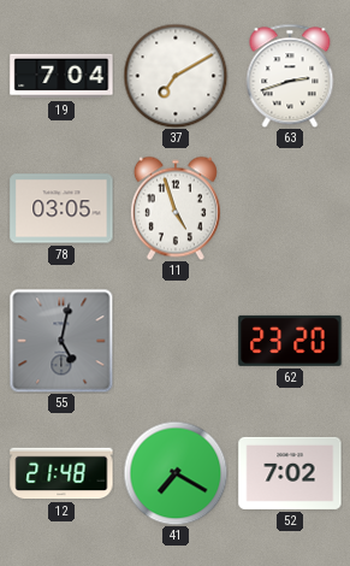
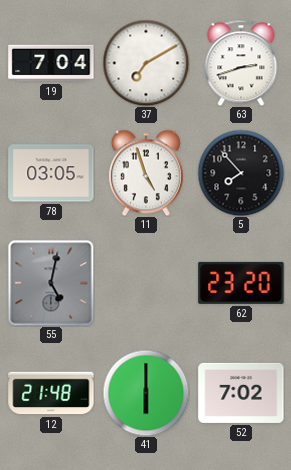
5: none -> 7:53 (241, 173)
41: 7:20 -> 6:00 (146, 393)
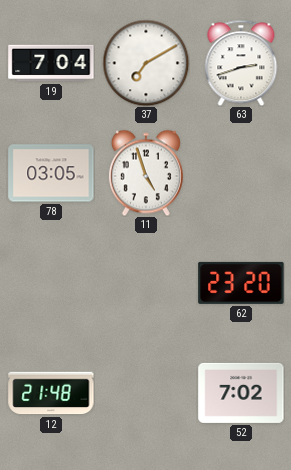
5: 7:53 -> none (241, 173)
55: 5:02 -> none (51, 283)
41: 6:00 -> none (146, 393)
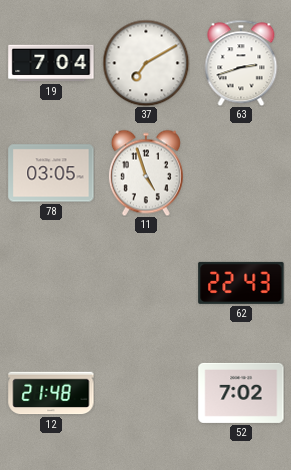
62: 23:20 -> 22:43 (241, 283)
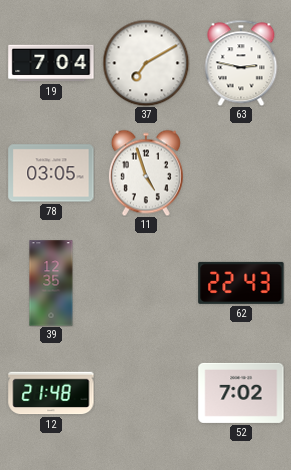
63: 2:42 -> 2:47 (241, 63)
39: none -> 12:35 (51, 283)
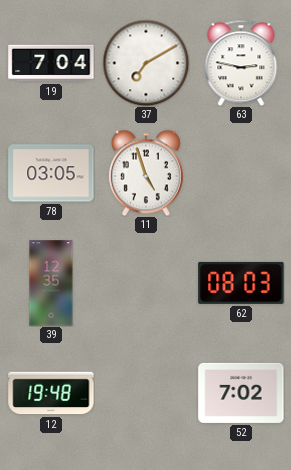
62: 22:43 -> 08:03 (241, 283)
12: 21:48 -> 19:48 (51, 393)
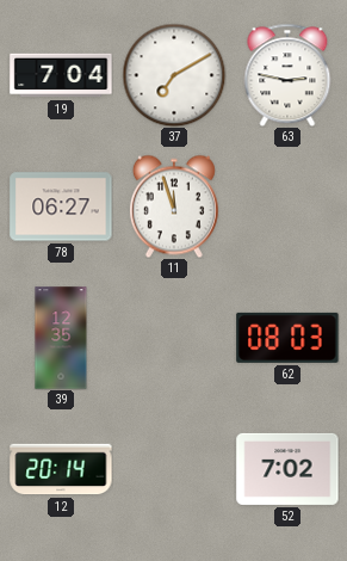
78: 03:05 -> 06:27 (61, 206)
11: 4:57 -> 11:57 (174, 206)
12: 19:48 -> 20:14 (61, 469)
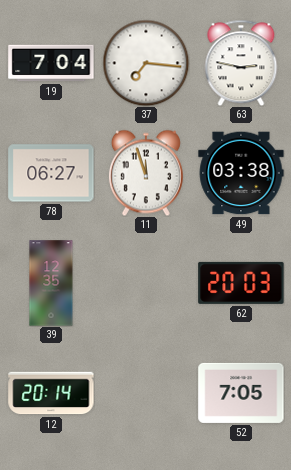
37: 7:10 -> 7:16 (146, 63)
49: none -> 03:38 (241, 173)
62: 08:03 -> 20:03 (241, 283)
52: 7:02 -> 7:05 (241, 393)
